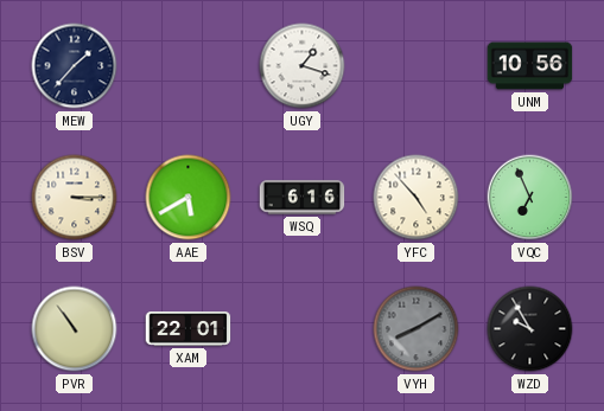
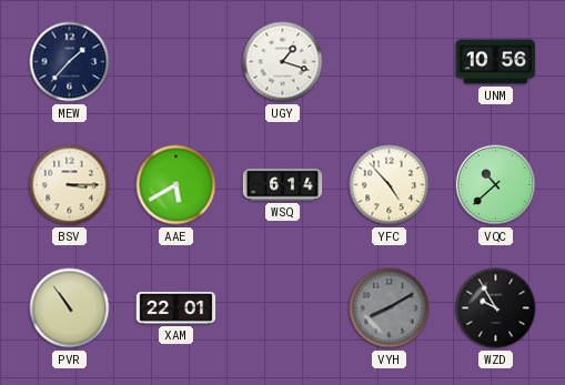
WSQ: 6:16 -> 6:14 (283, 185)
VQC: 6:56 -> 10:38 (496, 185)
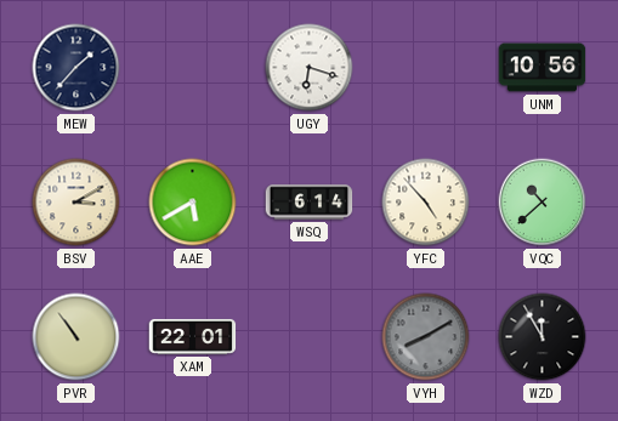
UGY: 1:18 -> 6:18 (310, 68)
BSV: 3:15 -> 3:10 (76, 203)
WZD: 9:55 -> 11:55 (543, 337)
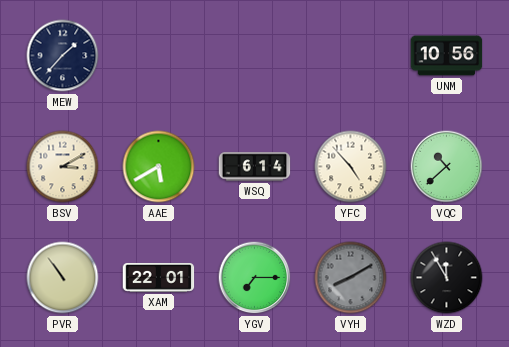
UGY: 6:18 -> none (310, 68)
YGV: none -> 7:15 (255, 278)
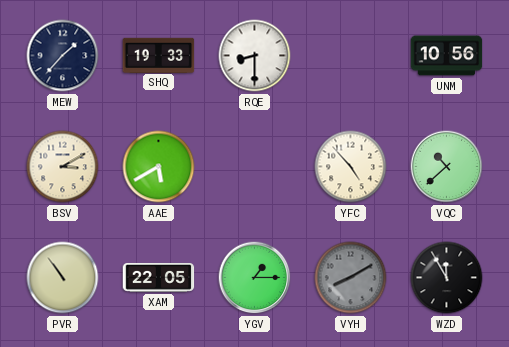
SHQ: none -> 19:33 (159, 55)
RQE: none -> 8:30 (255, 56)
WSQ: 6:14 -> none (255, 167)
XAM: 22:01 -> 22:05 (159, 278)
YGV: 7:15 -> 1:15 (255, 278)
